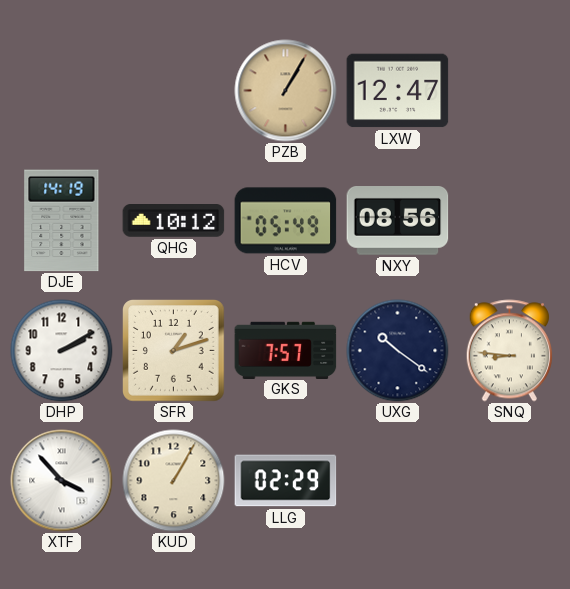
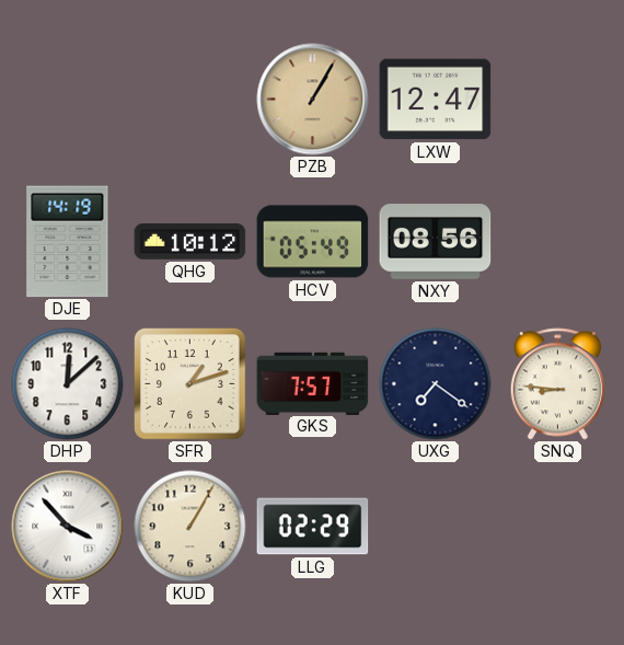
DHP: 2:10 -> 12:08 (68, 384)
UXG: 10:21 -> 7:21 (436, 384)
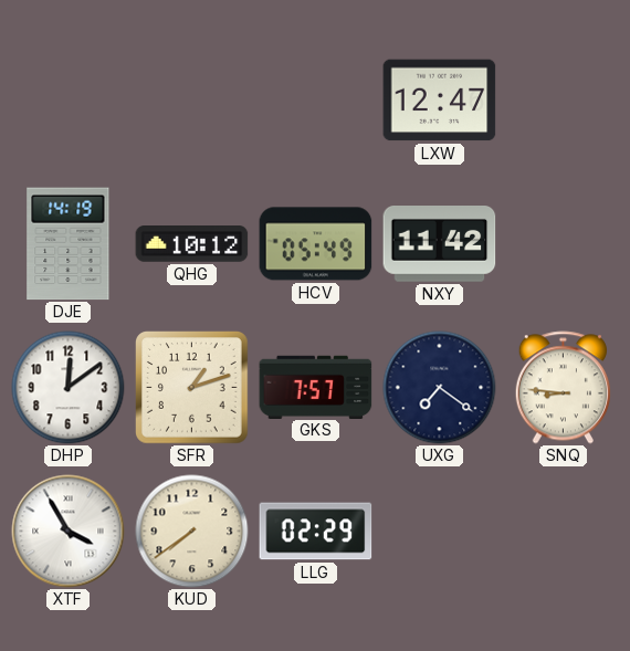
PZB: 1:05 -> none (313, 100)
NXY: 08:56 -> 11:42 (440, 244)
DHP: 12:08 -> 12:09 (69, 388)
XTF: 3:53 -> 3:55 (69, 532)
KUD: 1:05 -> 7:39 (192, 532)
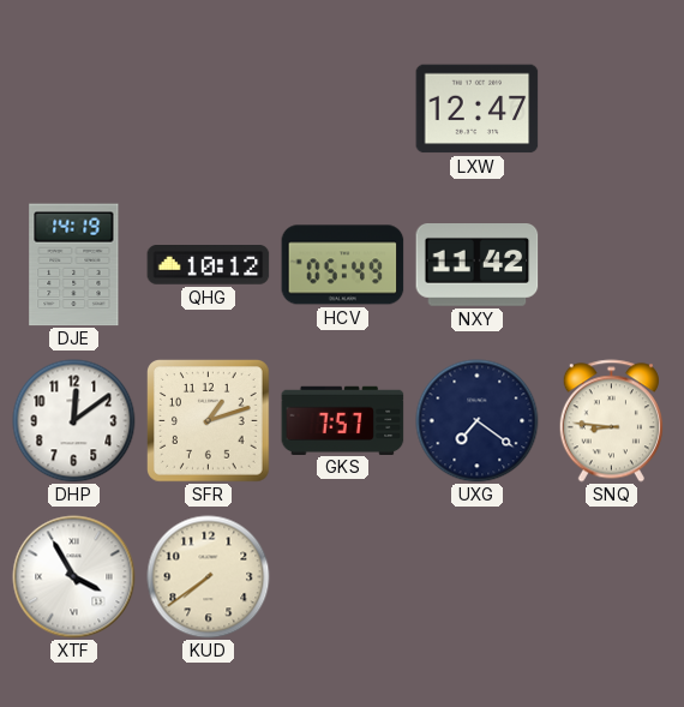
LLG: 02:29 -> none (316, 532)
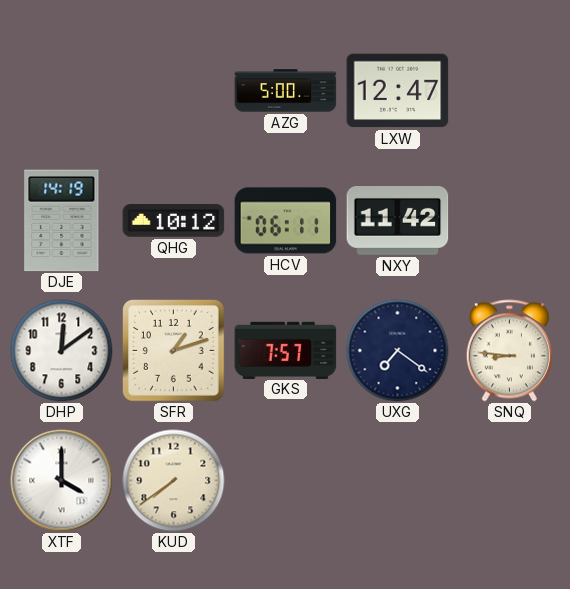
AZG: none -> 5:00 (286, 91)
HCV: 05:49 -> 06:11 (286, 221)
XTF: 3:55 -> 4:00 (62, 481)
